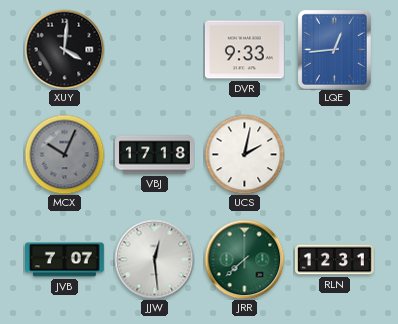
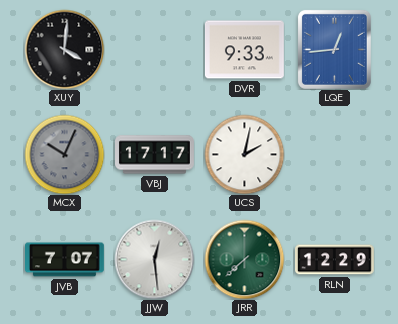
VBJ: 17:18 -> 17:17 (155, 155)
RLN: 12:31 -> 12:29 (335, 260)
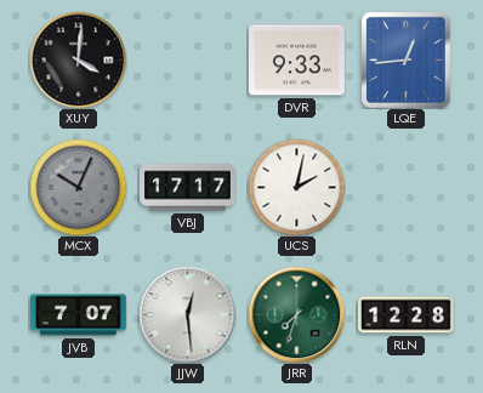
JRR: 7:38 -> 7:33 (296, 314)
RLN: 12:29 -> 12:28 (407, 315)
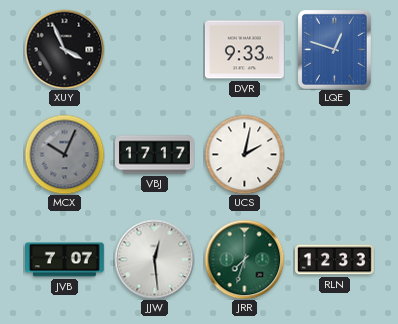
XUY: 4:01 -> 3:56 (64, 49)
LQE: 12:44 -> 12:48 (334, 49)
RLN: 12:28 -> 12:33 (335, 260)
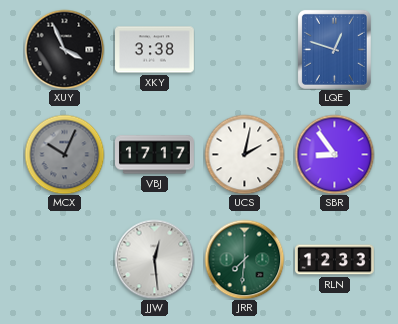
XKY: none -> 3:38 (155, 50)
DVR: 9:33 -> none (244, 50)
SBR: none -> 8:54 (334, 154)
JVB: 7:07 -> none (65, 260)
JRR: 7:33 -> 7:31 (244, 259)
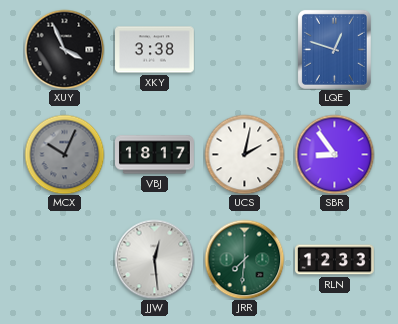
VBJ: 17:17 -> 18:17 (155, 155)
